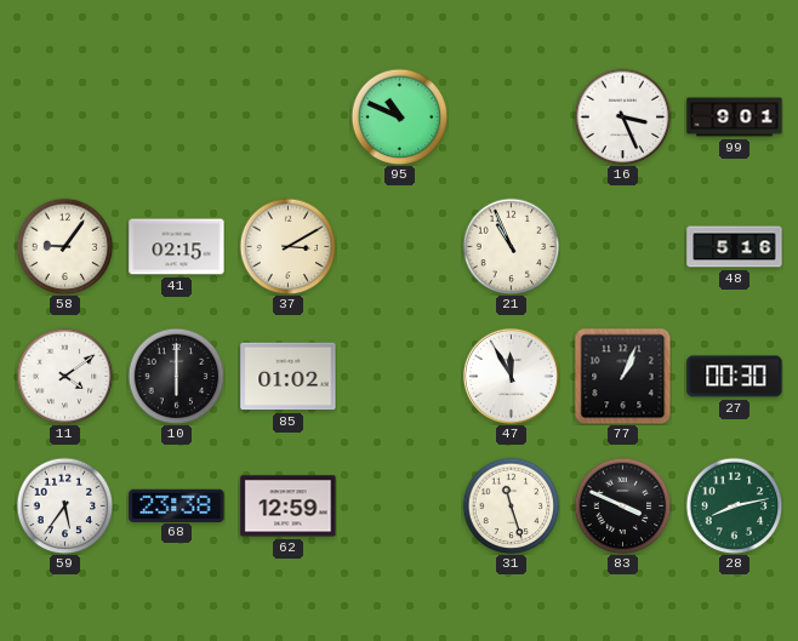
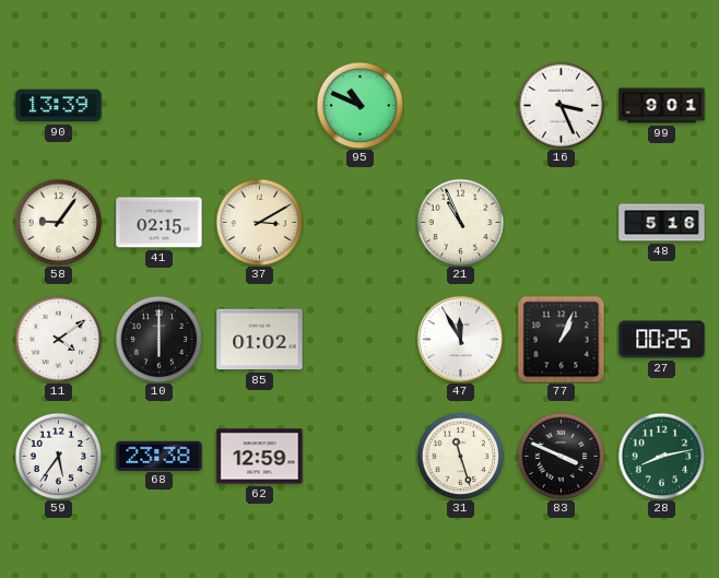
90: none -> 13:39 (59, 106)
27: 00:30 -> 00:25 (662, 340)
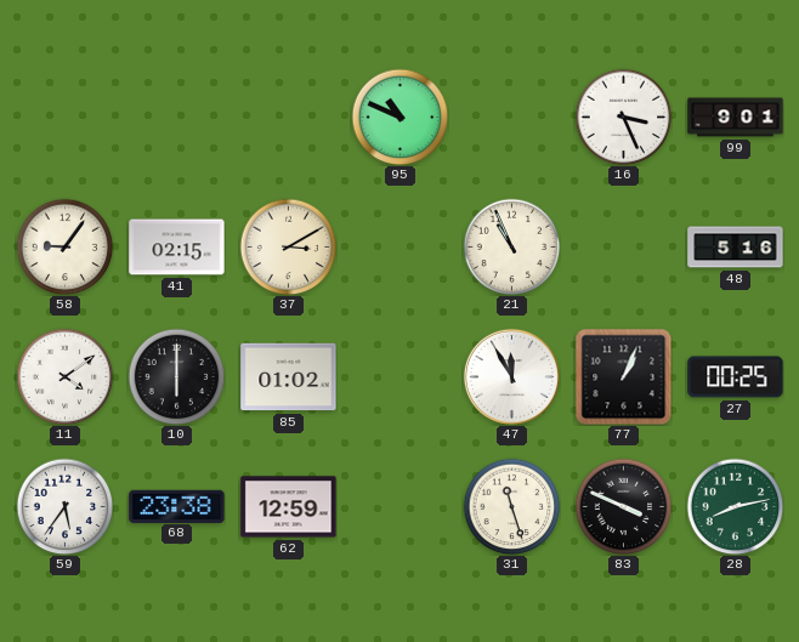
90: 13:39 -> none (59, 106)
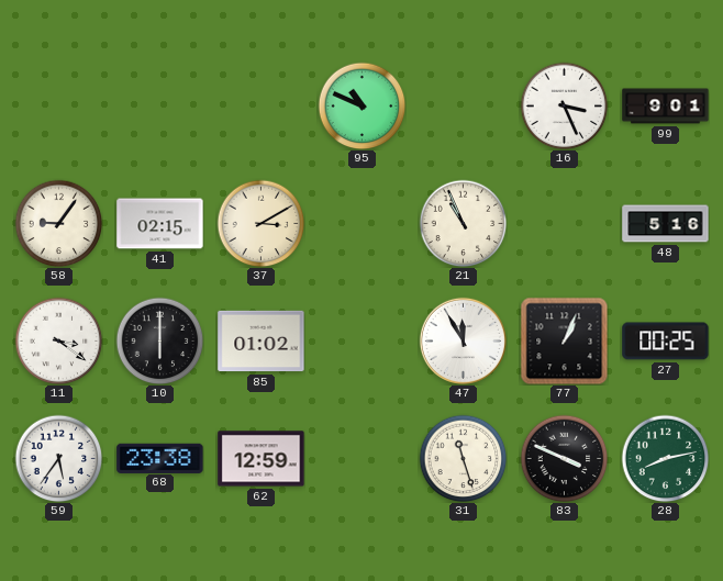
11: 4:09 -> 3:21 (58, 340)
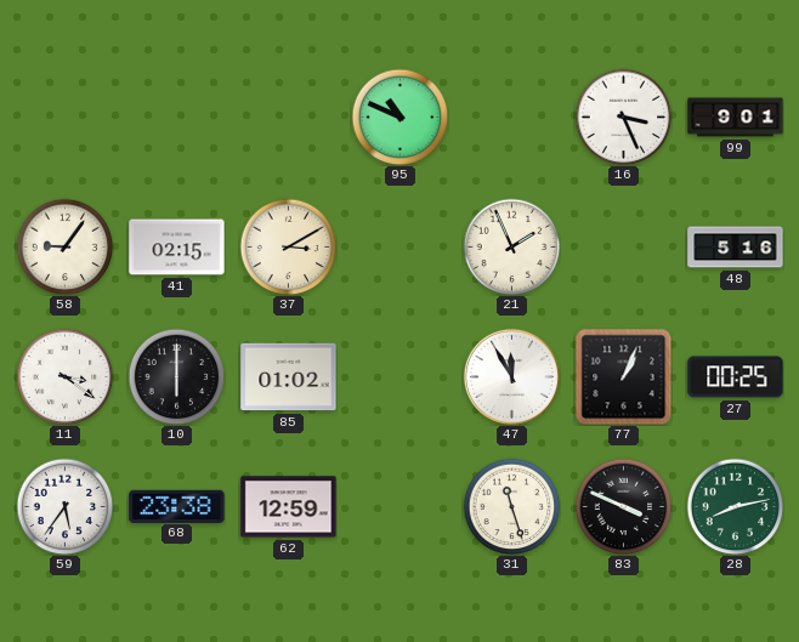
21: 10:56 -> 1:56 (511, 246)
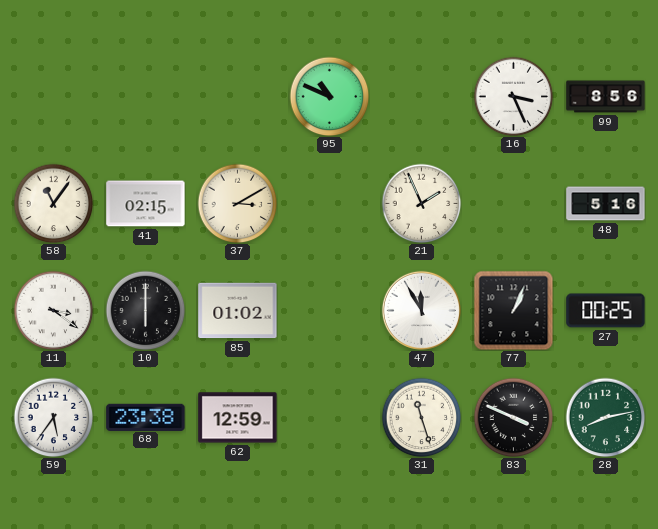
99: 9:01 -> 8:56 (606, 97)
58: 9:06 -> 11:06 (53, 203)
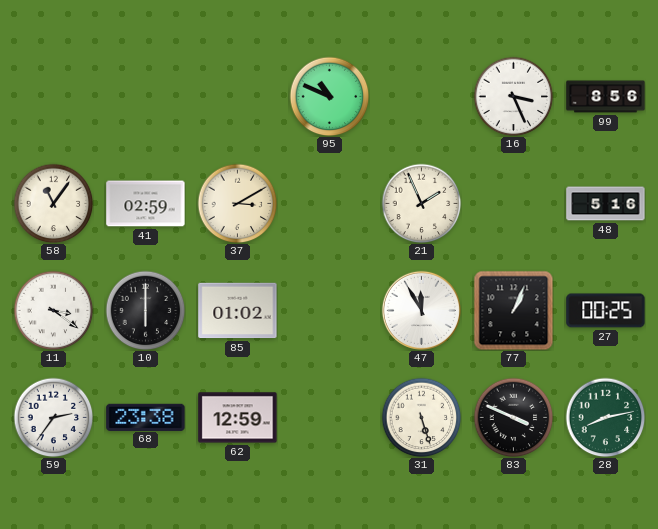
41: 02:15 -> 02:59 (146, 204)
59: 5:36 -> 2:36 (53, 417)
31: 11:27 -> 5:27 (421, 417)
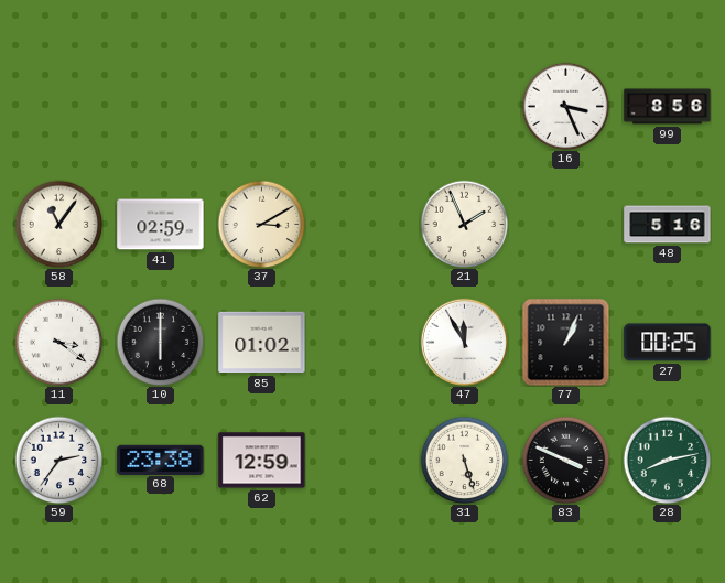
95: 10:49 -> none (329, 96)
